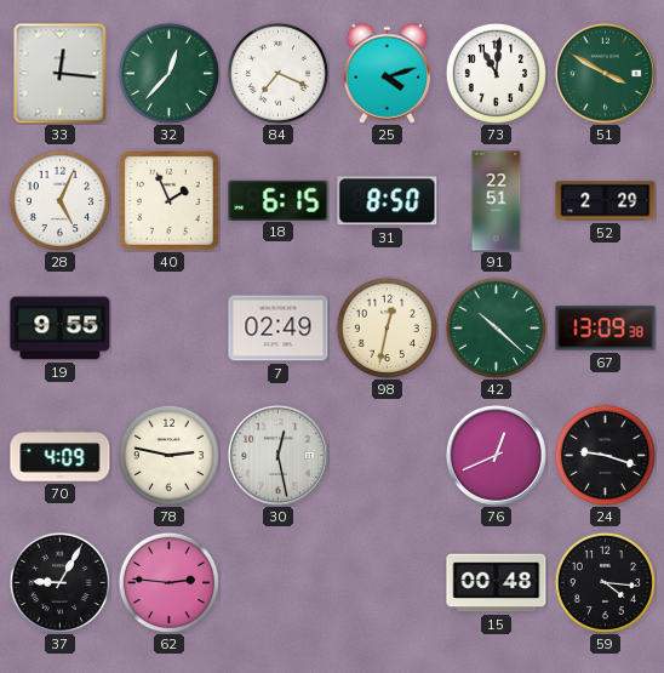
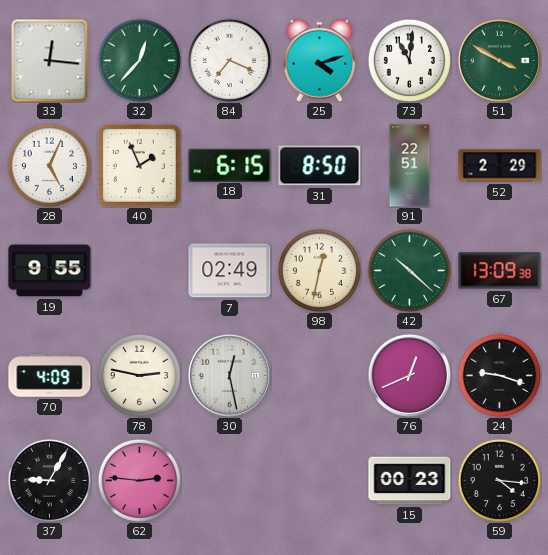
15: 00:48 -> 00:23 (410, 481)
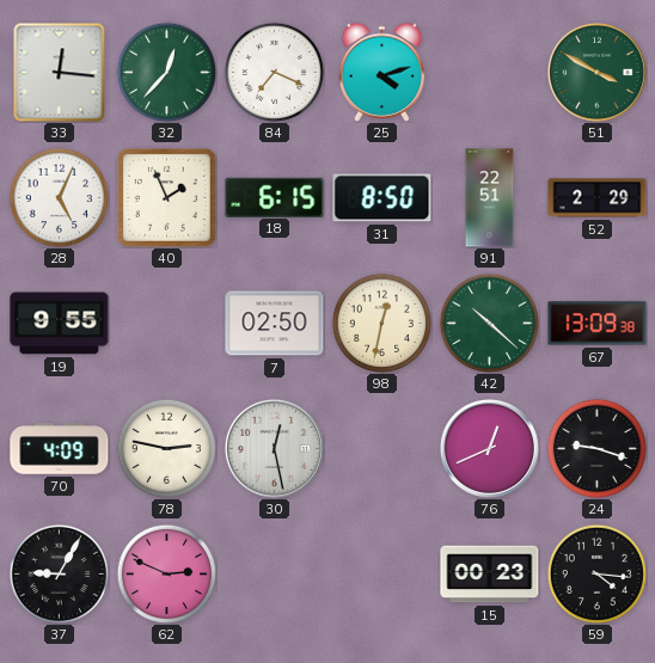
73: 11:01 -> none (409, 60)
7: 02:49 -> 02:50 (275, 324)
62: 2:46 -> 2:49 (166, 573)
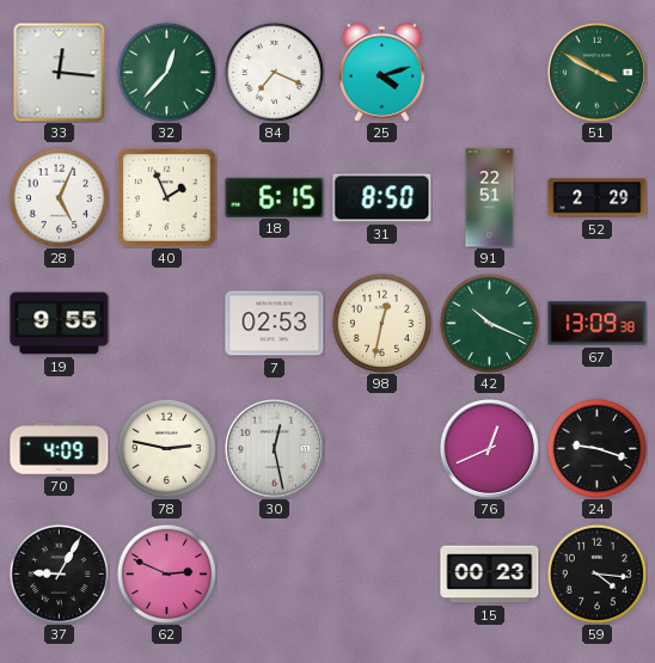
7: 02:50 -> 02:53 (275, 324)
42: 10:22 -> 10:19 (489, 323)
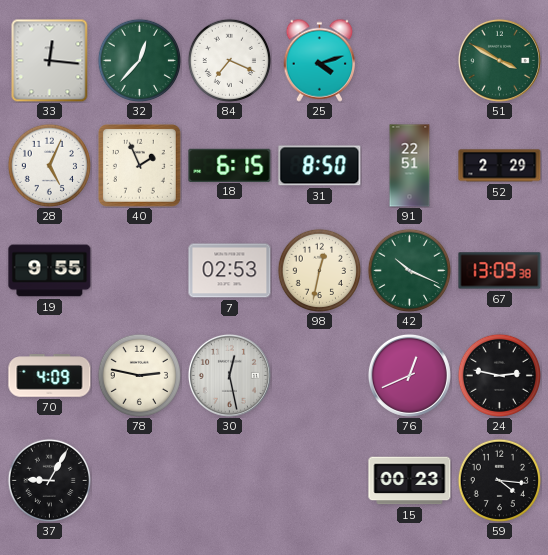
24: 9:18 -> 2:47 (499, 375)
62: 2:49 -> none (166, 573)
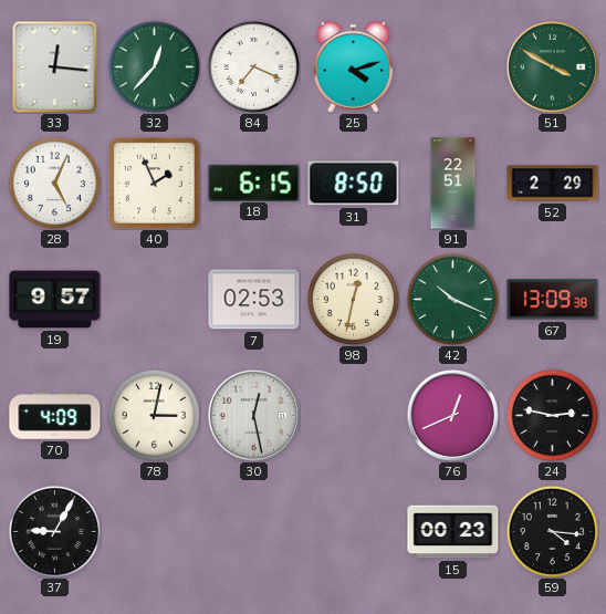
19: 9:55 -> 9:57 (55, 300)
78: 2:47 -> 3:02 (154, 415)
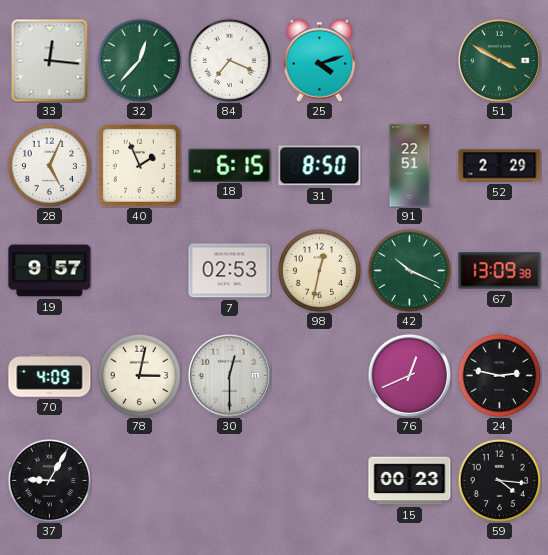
30: 12:28 -> 12:30 (229, 375)
